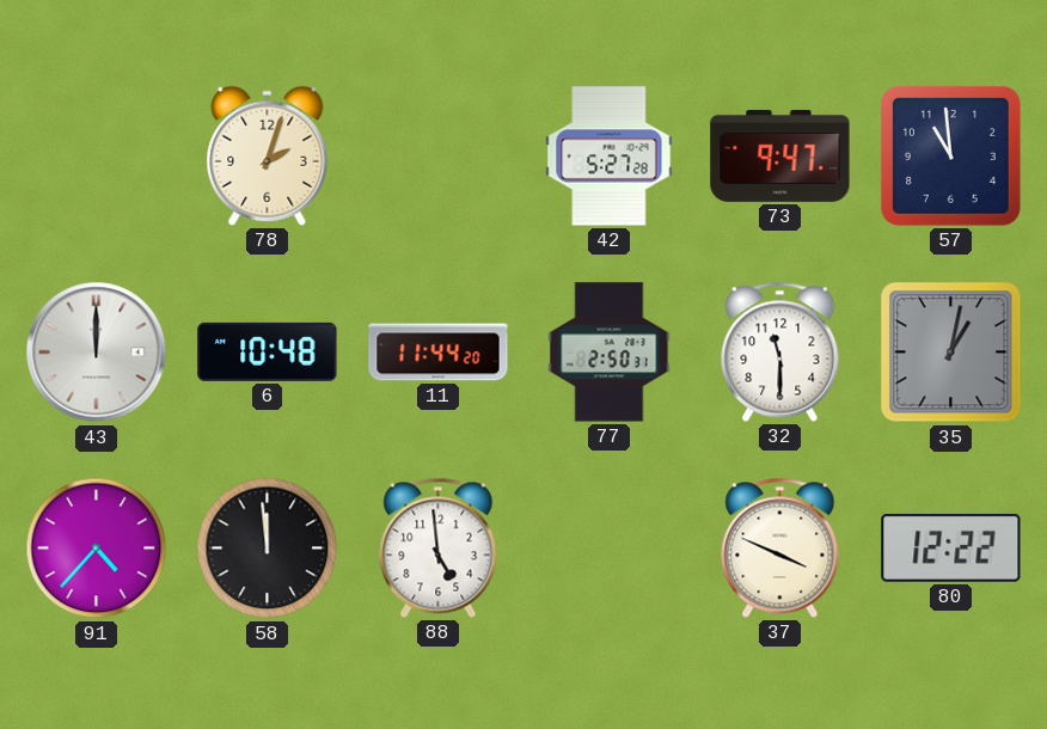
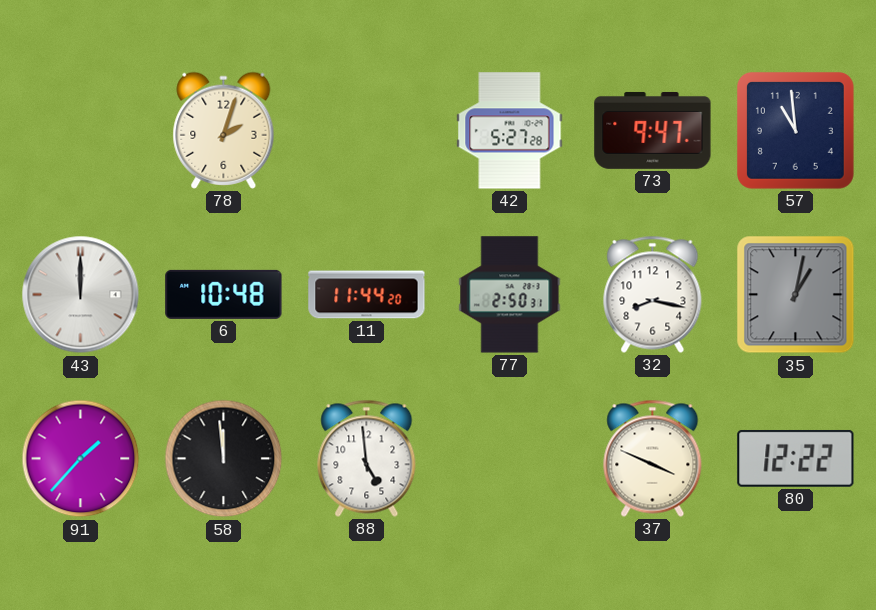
32: 11:30 -> 8:17 (653, 294)
91: 4:37 -> 1:37 (81, 459)
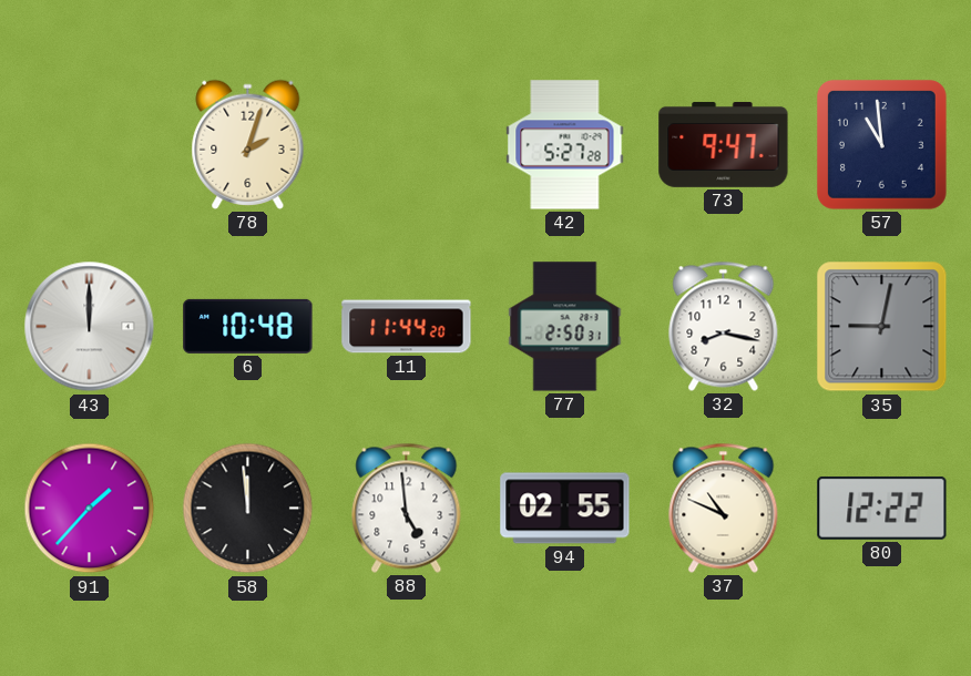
35: 1:02 -> 9:02 (882, 327)
94: none -> 02:55 (565, 509)
37: 3:49 -> 10:49 (724, 508)
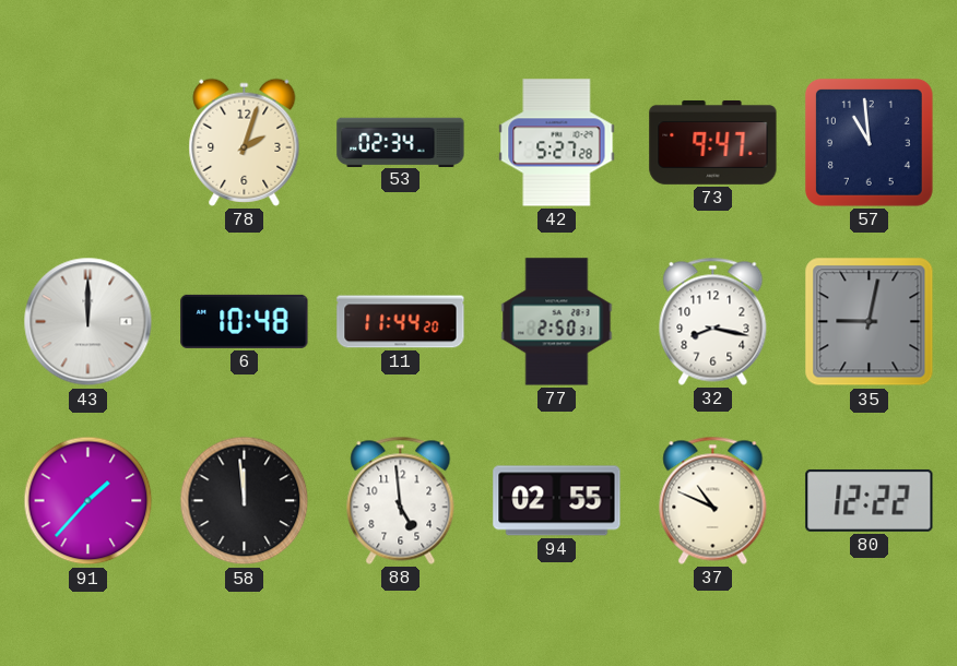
53: none -> 02:34 (401, 142)
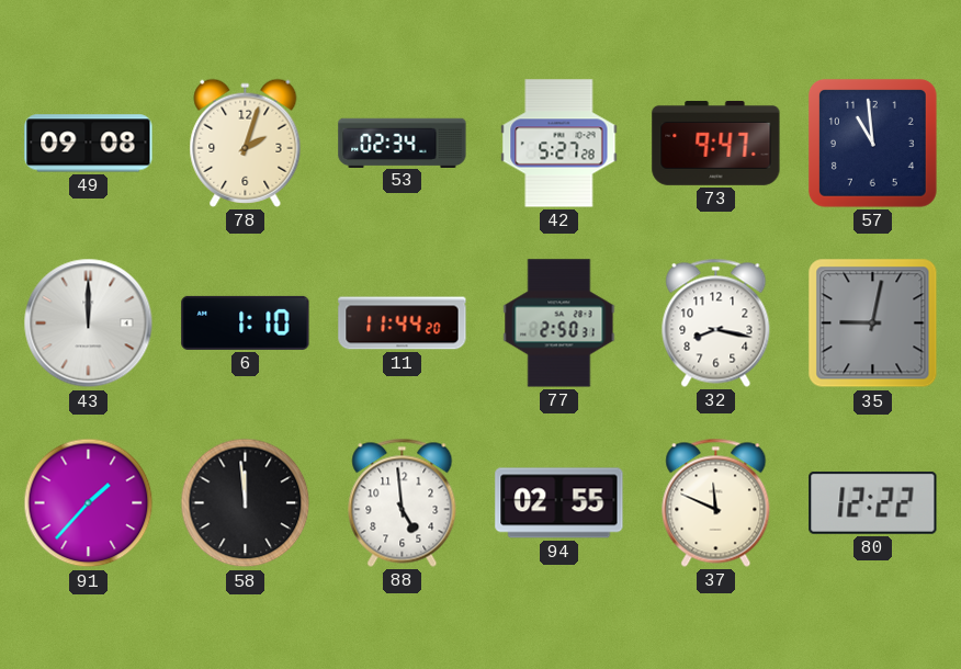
49: none -> 09:08 (89, 144)
6: 10:48 -> 1:10 (246, 322)
37: 10:49 -> 11:49 (716, 502)
